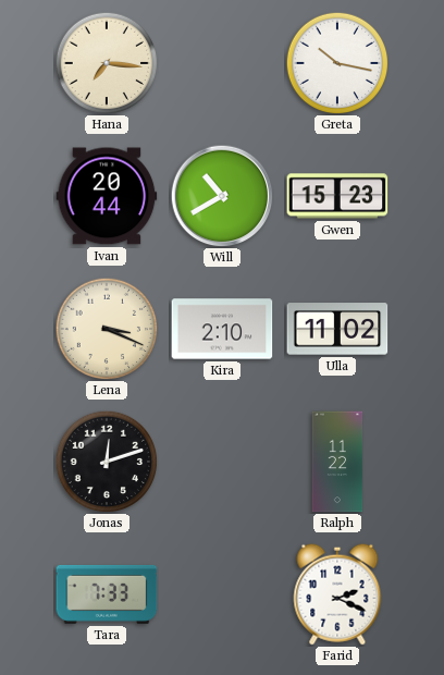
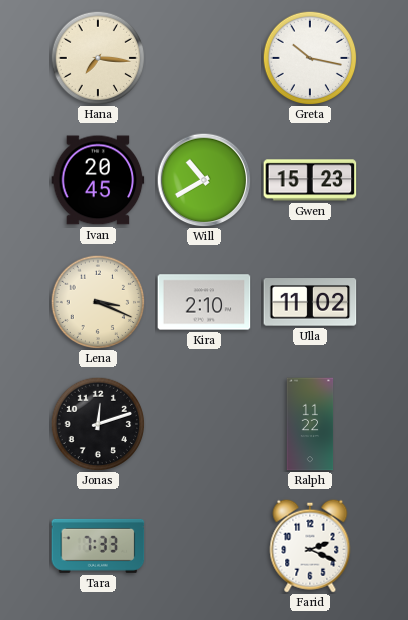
Ivan: 20:44 -> 20:45 (98, 180)
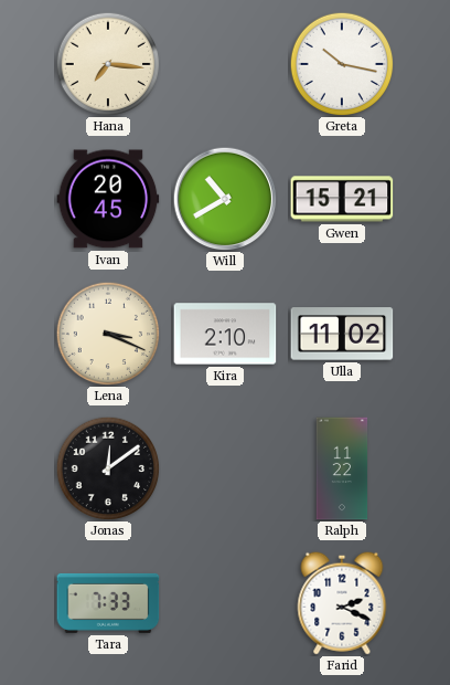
Gwen: 15:23 -> 15:21 (342, 199)
Jonas: 12:12 -> 12:09 (108, 468)
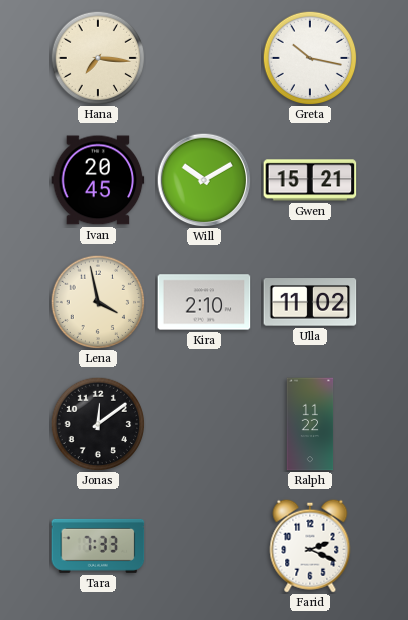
Will: 10:40 -> 10:10 (204, 180)
Lena: 3:19 -> 3:58 (98, 302)
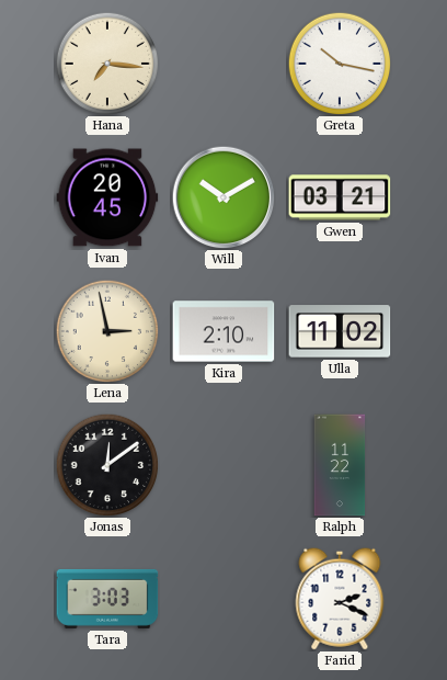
Gwen: 15:21 -> 03:21 (340, 197)
Lena: 3:58 -> 2:58 (107, 331)
Tara: 7:33 -> 3:03 (107, 599)
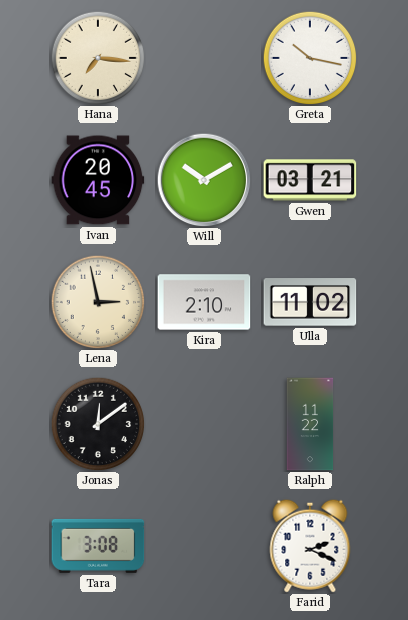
Tara: 3:03 -> 3:08 (98, 546)
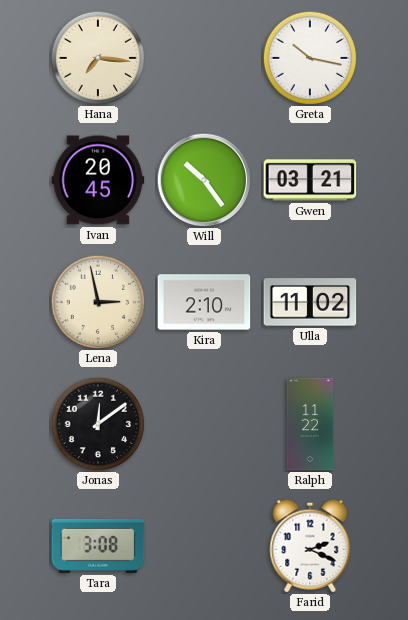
Will: 10:10 -> 10:24 (204, 180)
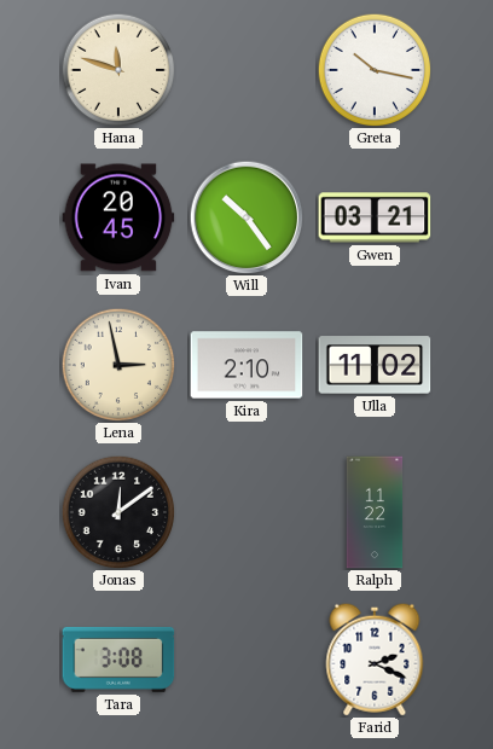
Hana: 7:16 -> 11:48 (118, 70)
